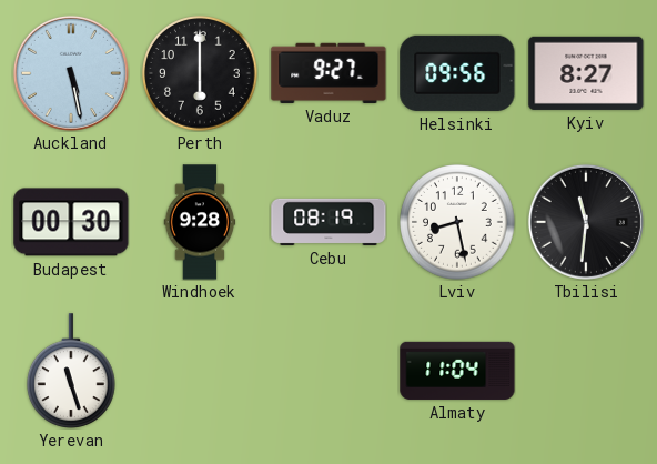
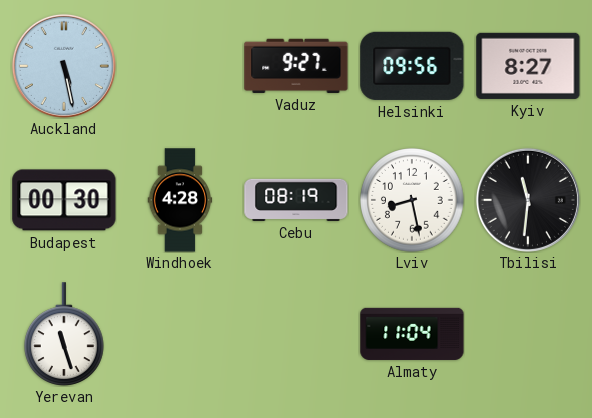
Perth: 6:00 -> none (200, 73)
Windhoek: 9:28 -> 4:28 (180, 200)
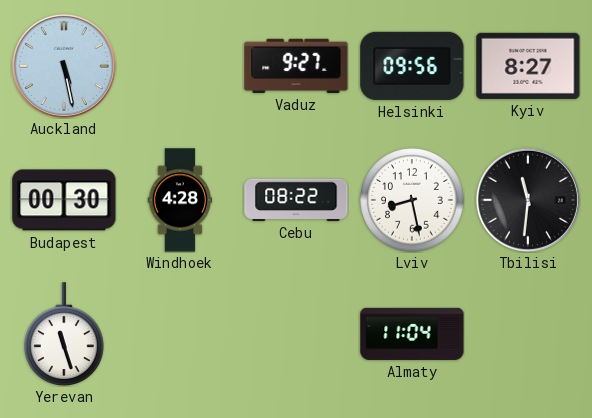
Cebu: 08:19 -> 08:22 (296, 200)
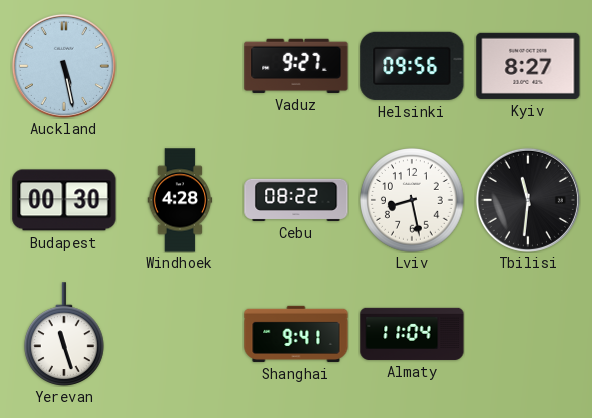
Shanghai: none -> 9:41 (296, 334)
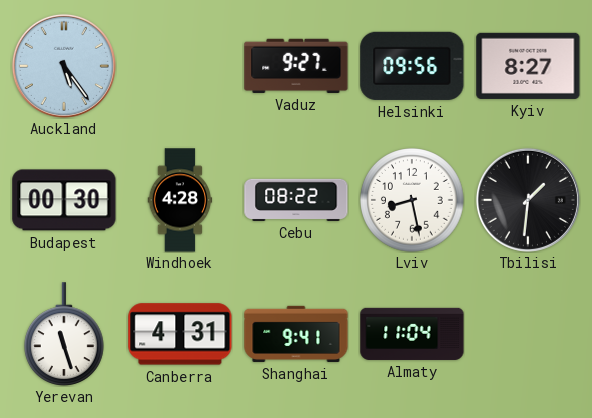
Auckland: 5:28 -> 5:24 (64, 66)
Tbilisi: 11:31 -> 1:31 (528, 200)
Canberra: none -> 4:31 (180, 334)
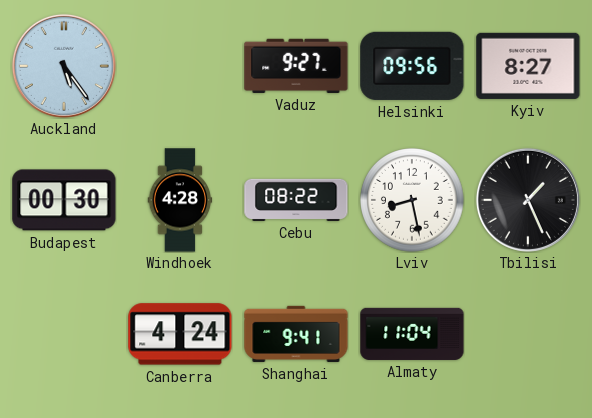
Tbilisi: 1:31 -> 1:26 (528, 200)
Yerevan: 11:27 -> none (65, 334)
Canberra: 4:31 -> 4:24 (180, 334)
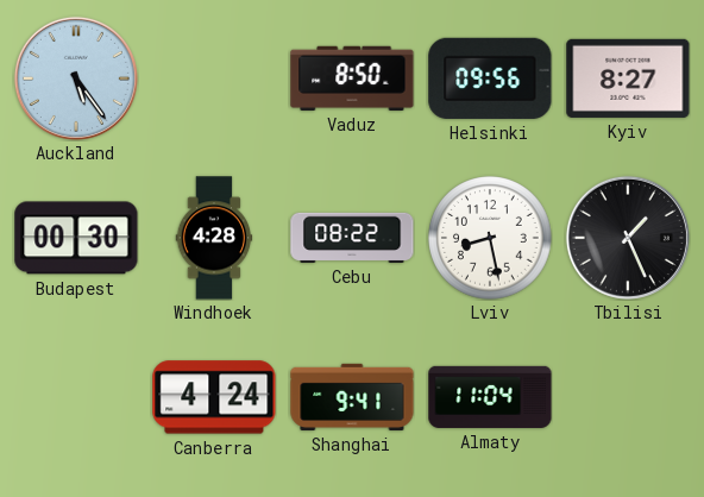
Vaduz: 9:27 -> 8:50 (352, 78)
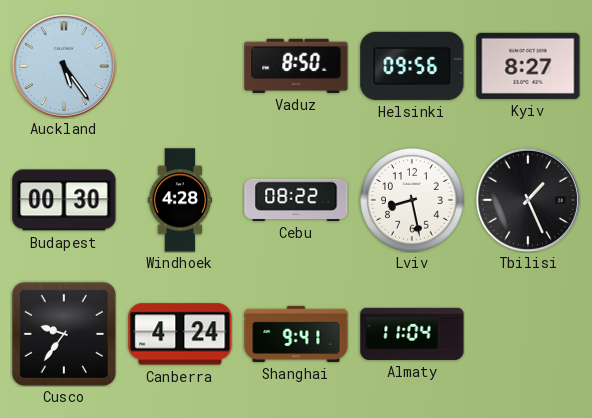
Cusco: none -> 9:36 (64, 334)
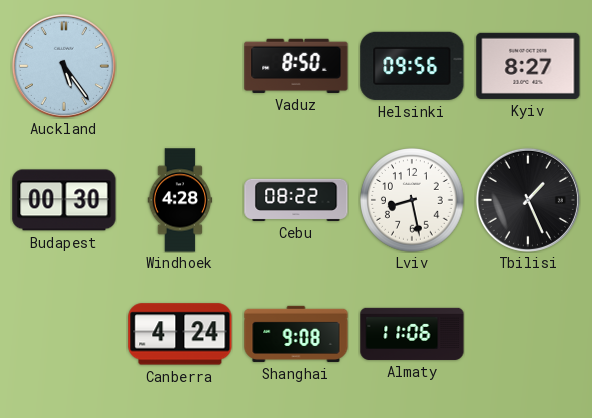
Cusco: 9:36 -> none (64, 334)
Shanghai: 9:41 -> 9:08 (296, 334)
Almaty: 11:04 -> 11:06 (412, 334)
